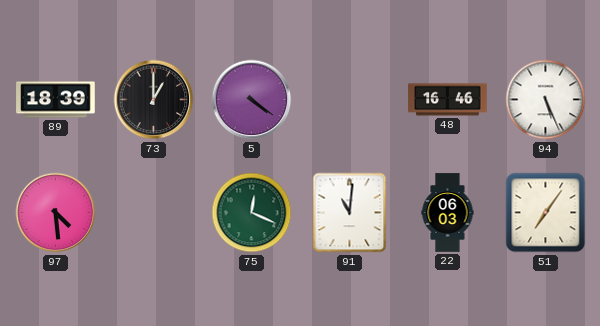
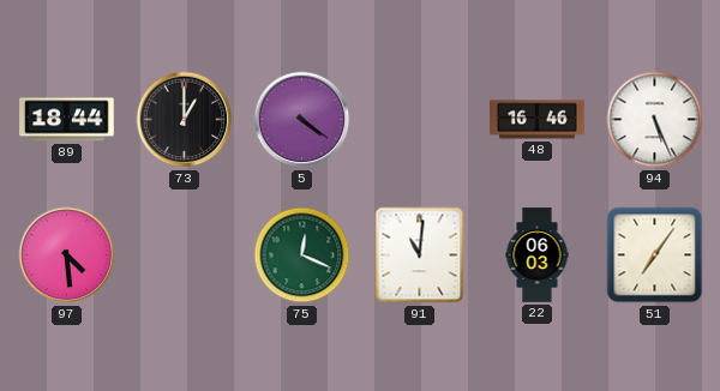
89: 18:39 -> 18:44 (67, 120)
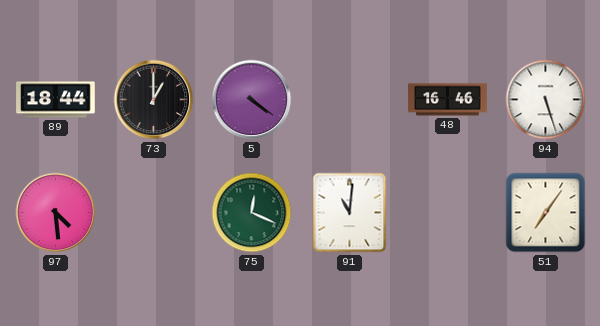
94: 5:26 -> 5:27 (546, 100)
22: 06:03 -> none (538, 255)
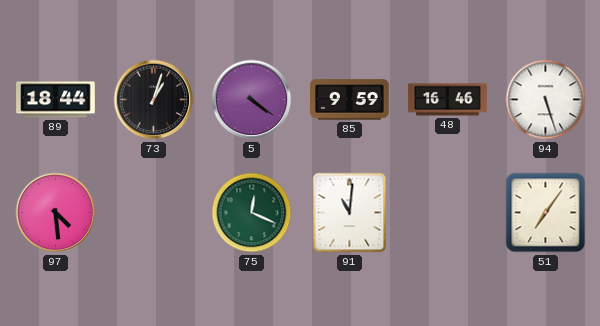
73: 1:00 -> 1:03 (154, 100)
85: none -> 9:59 (350, 100)
